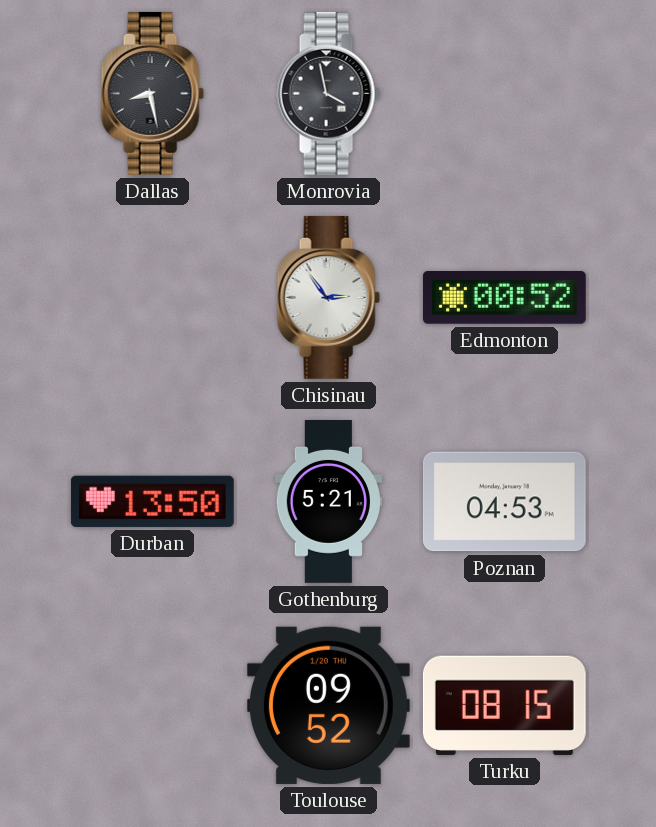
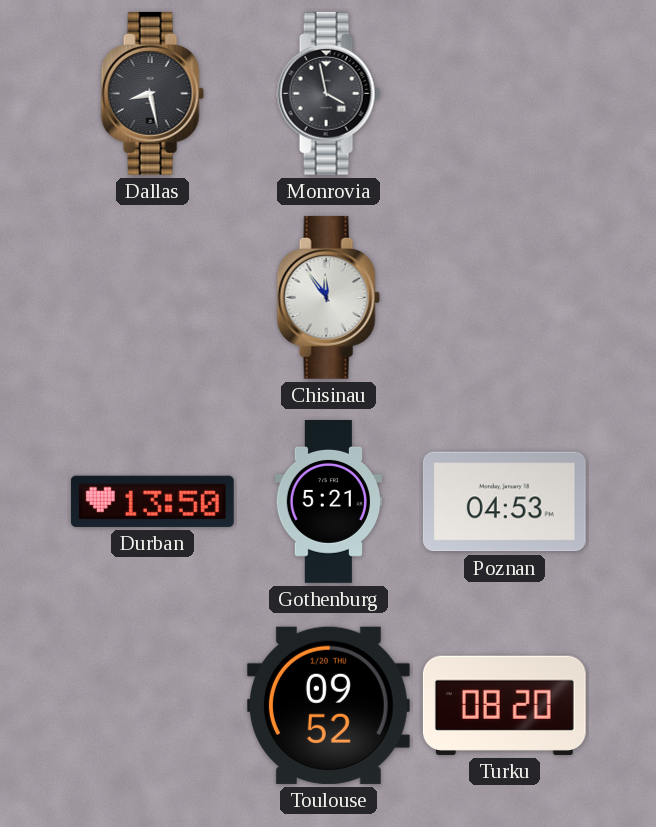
Chisinau: 2:54 -> 11:54 (328, 297)
Edmonton: 00:52 -> none (504, 298)
Turku: 08:15 -> 08:20 (504, 705)
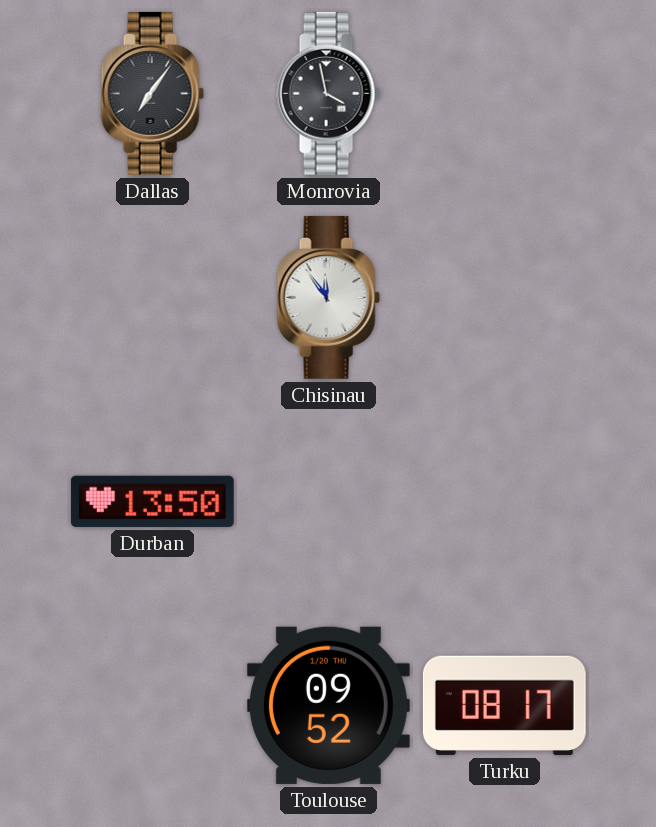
Dallas: 8:28 -> 7:06 (152, 93)
Gothenburg: 5:21 -> none (328, 502)
Poznan: 04:53 -> none (504, 502)
Turku: 08:20 -> 08:17 (504, 705)
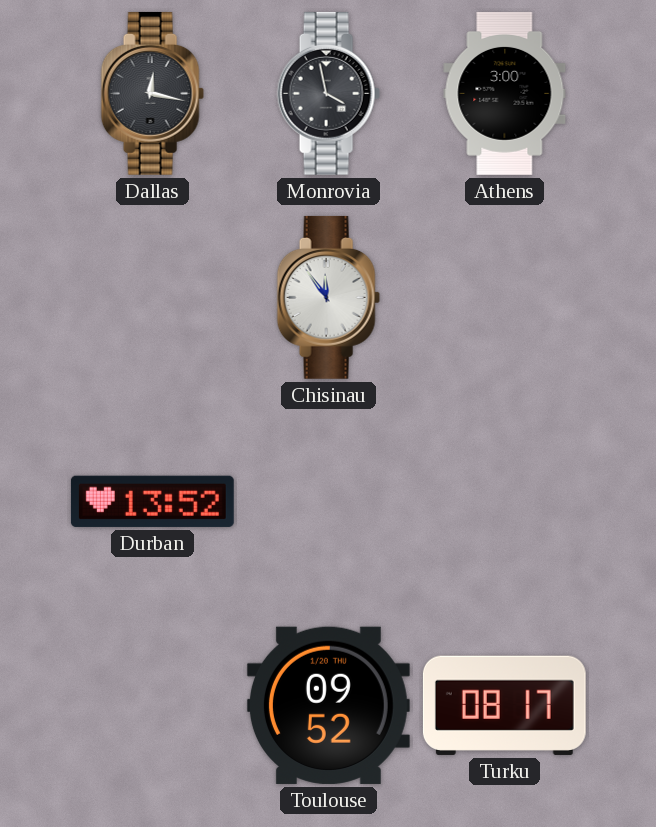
Dallas: 7:06 -> 12:17 (152, 93)
Athens: none -> 3:00 (505, 93)
Durban: 13:50 -> 13:52 (152, 501)
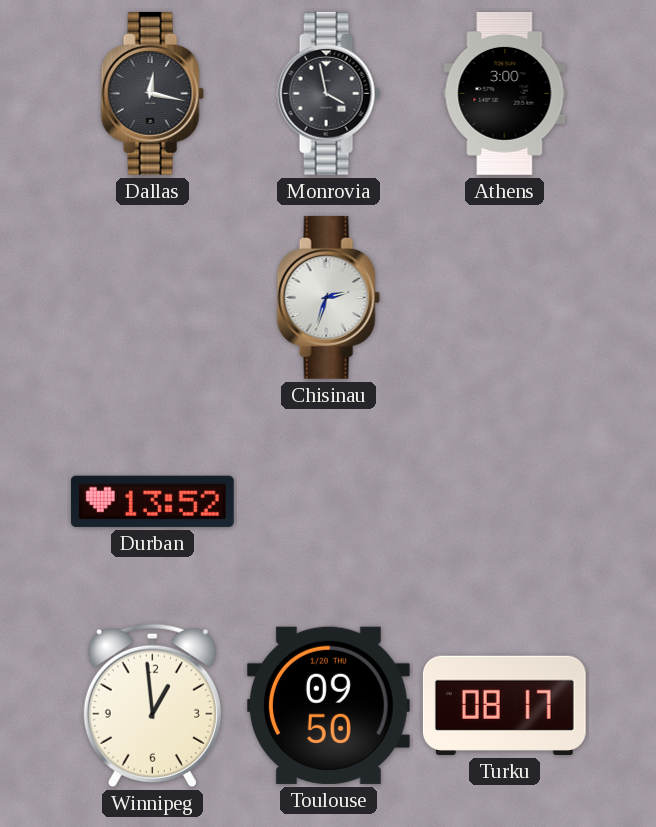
Chisinau: 11:54 -> 2:33 (328, 297)
Winnipeg: none -> 12:59 (152, 705)
Toulouse: 09:52 -> 09:50 (328, 705)
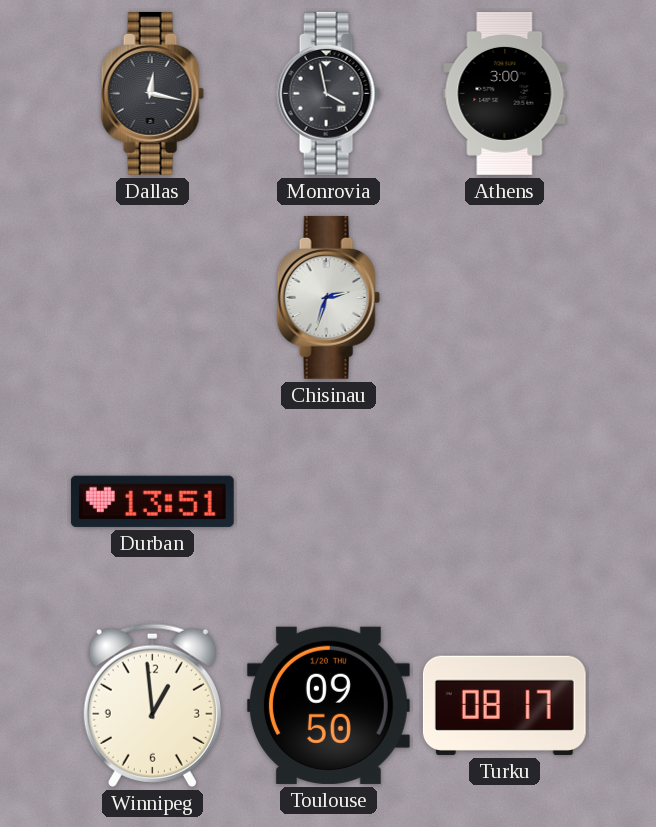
Durban: 13:52 -> 13:51 (152, 501)
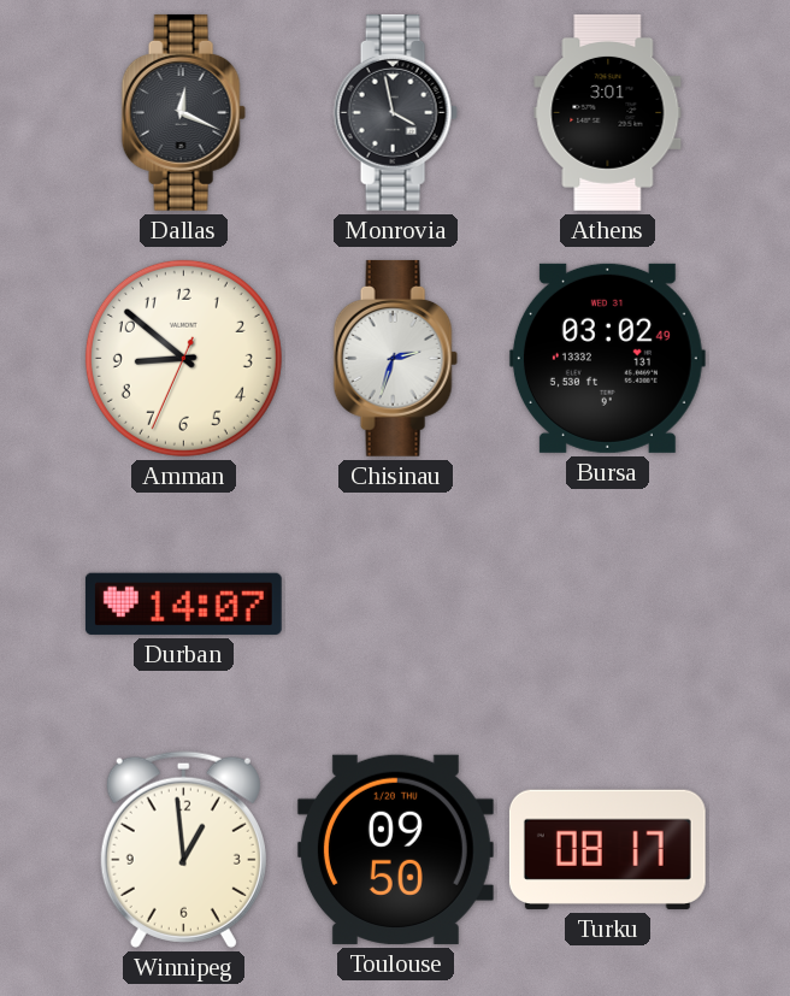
Dallas: 12:17 -> 12:19 (183, 112)
Athens: 3:00 -> 3:01 (608, 112)
Amman: none -> 8:51 (183, 358)
Bursa: none -> 03:02 (607, 358)
Durban: 13:51 -> 14:07 (183, 603)
